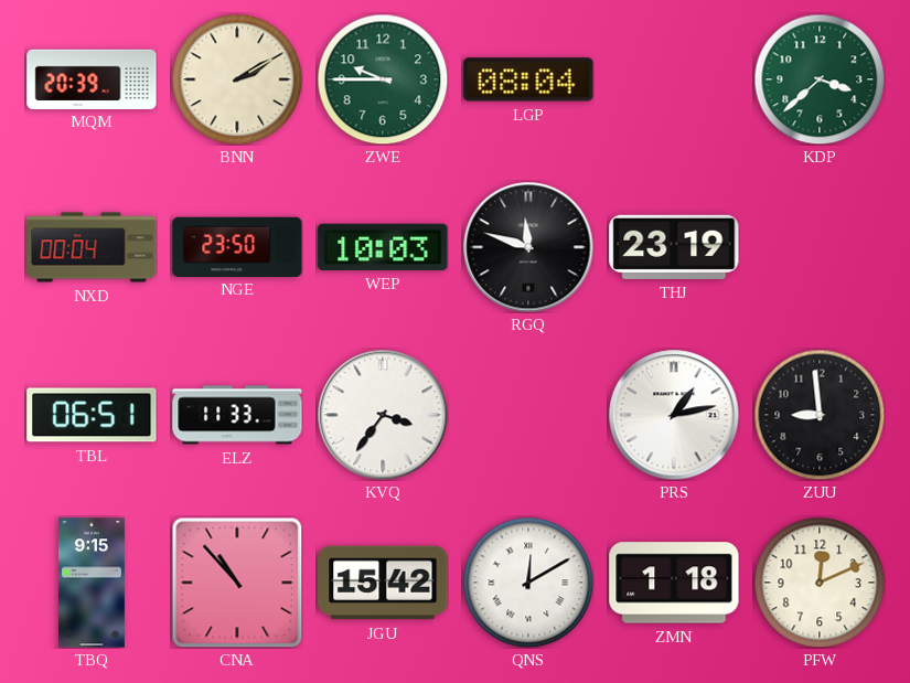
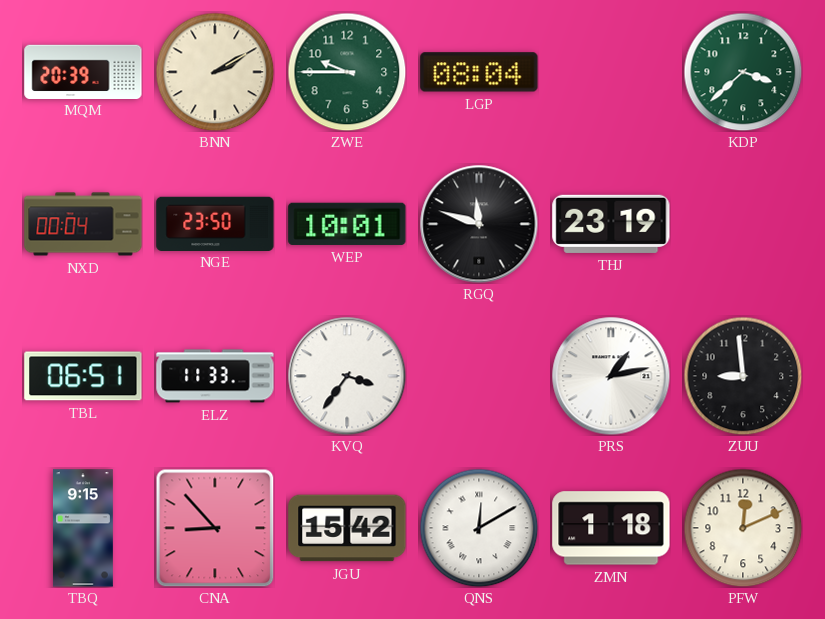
WEP: 10:03 -> 10:01 (347, 224)
CNA: 10:53 -> 8:53 (215, 528)
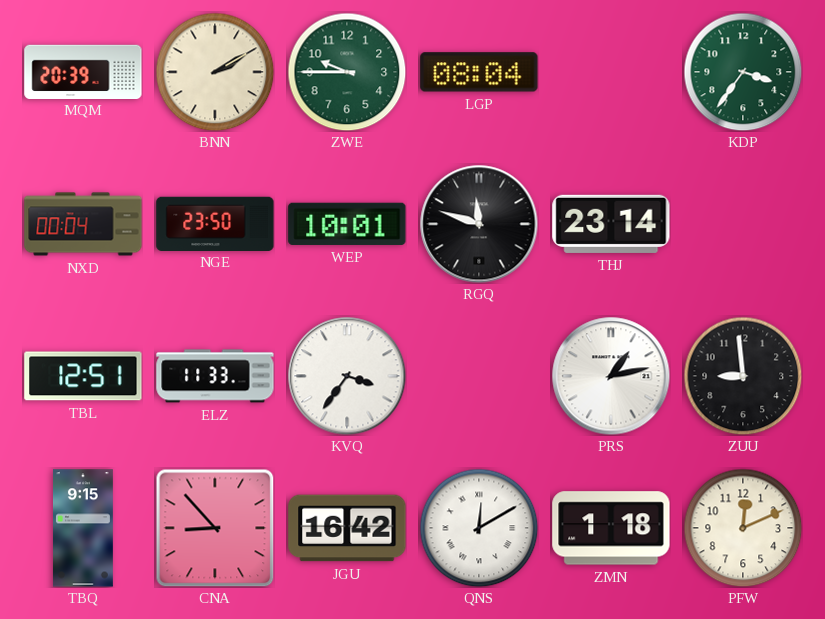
KDP: 3:38 -> 3:36 (743, 72)
THJ: 23:19 -> 23:14 (611, 224)
TBL: 06:51 -> 12:51 (83, 376)
JGU: 15:42 -> 16:42 (347, 528)
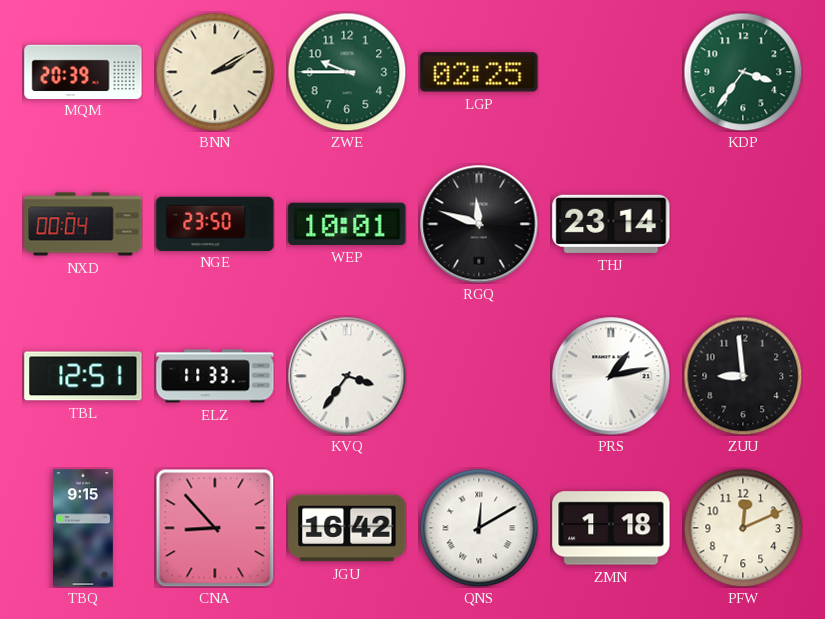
LGP: 08:04 -> 02:25 (479, 72)
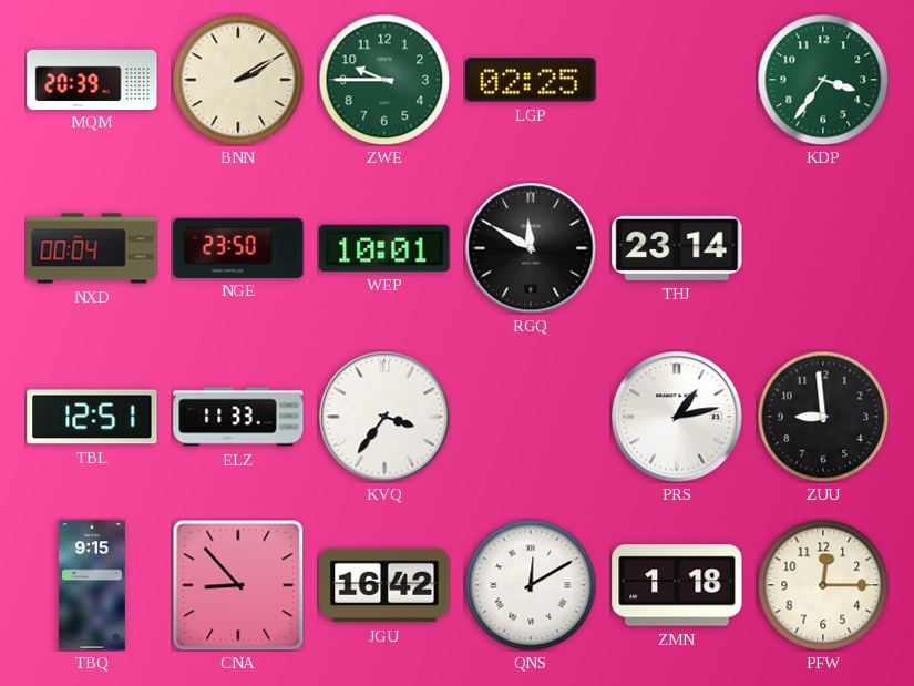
RGQ: 11:48 -> 11:50 (531, 248)
PFW: 12:11 -> 12:15 (823, 585)
